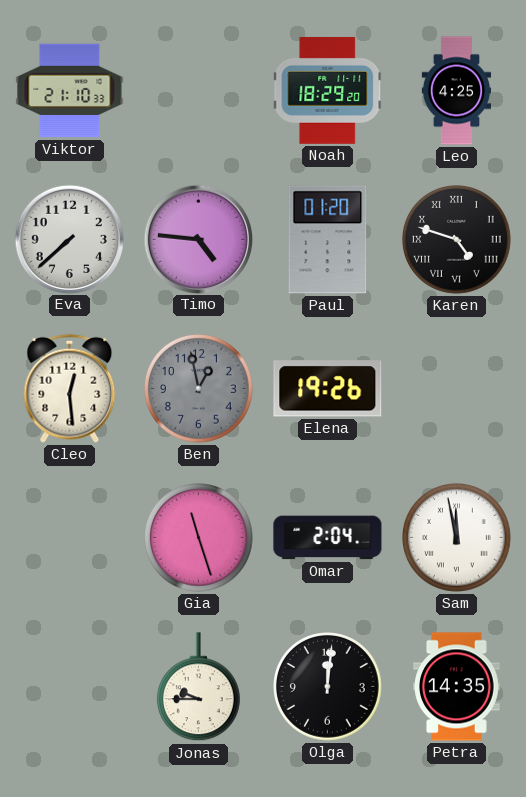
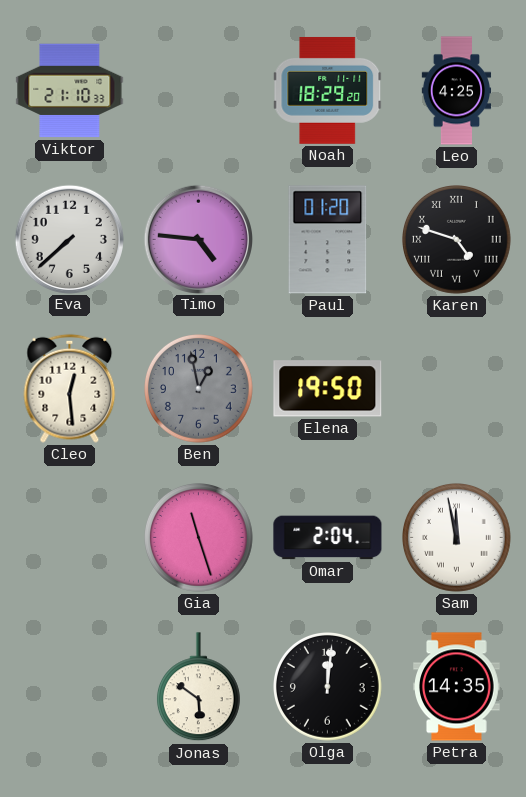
Elena: 19:26 -> 19:50 (328, 389)
Jonas: 9:45 -> 5:51 (198, 687)
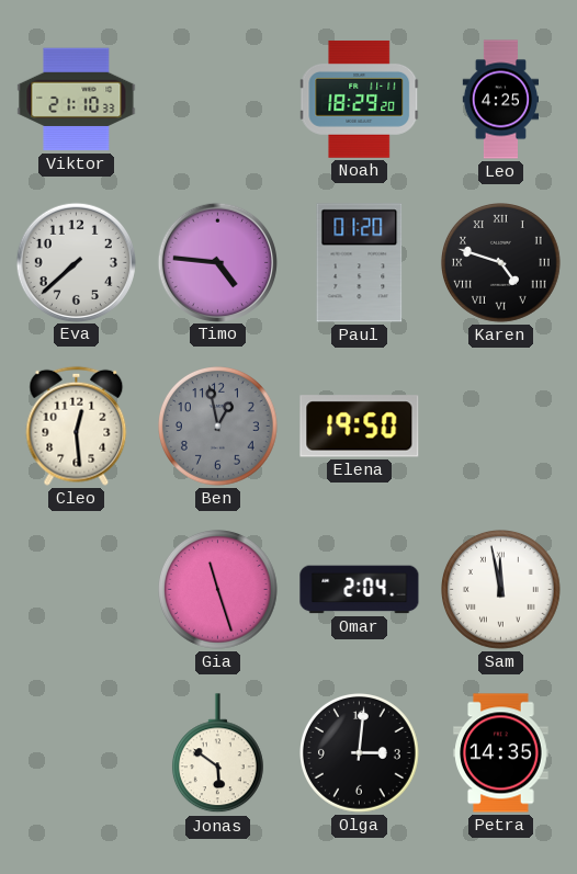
Olga: 12:01 -> 3:01 (360, 753)
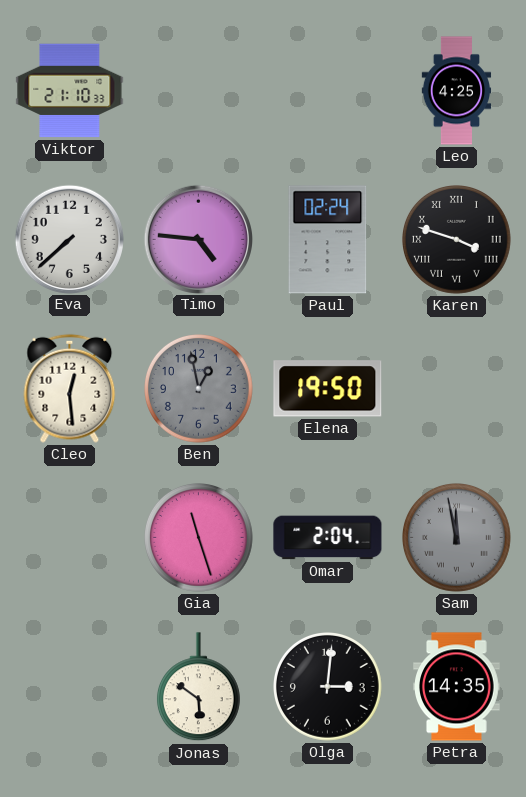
Noah: 18:29 -> none (360, 99)
Paul: 01:20 -> 02:24 (328, 240)
Karen: 4:48 -> 3:48 (457, 240)
Sam dial: white -> grey (457, 538)
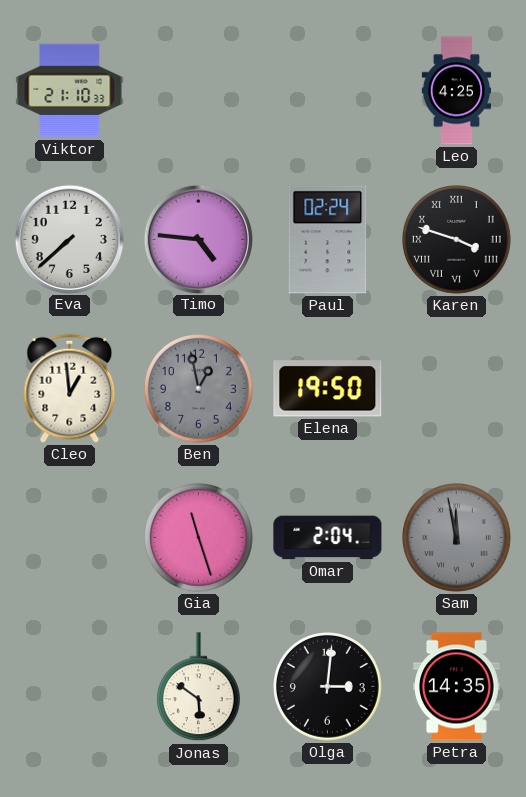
Cleo: 12:29 -> 12:59 (70, 388)
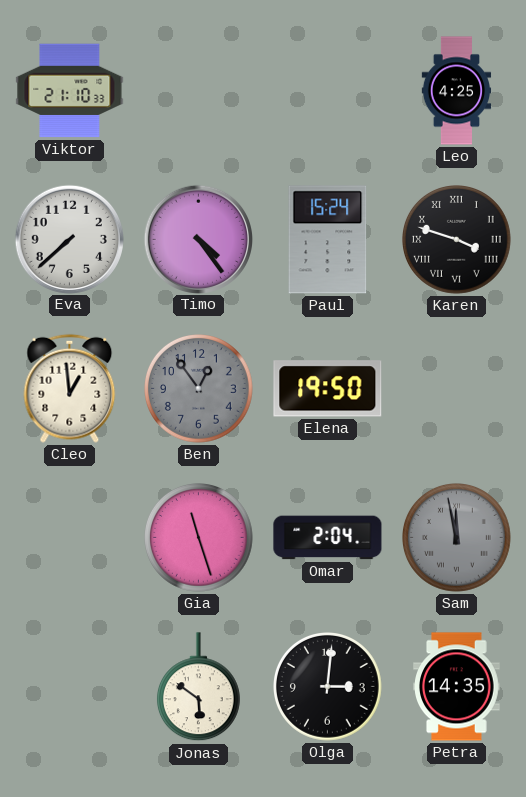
Timo: 4:46 -> 4:24 (198, 239)
Paul: 02:24 -> 15:24 (328, 240)
Ben: 12:58 -> 12:54 (199, 389)
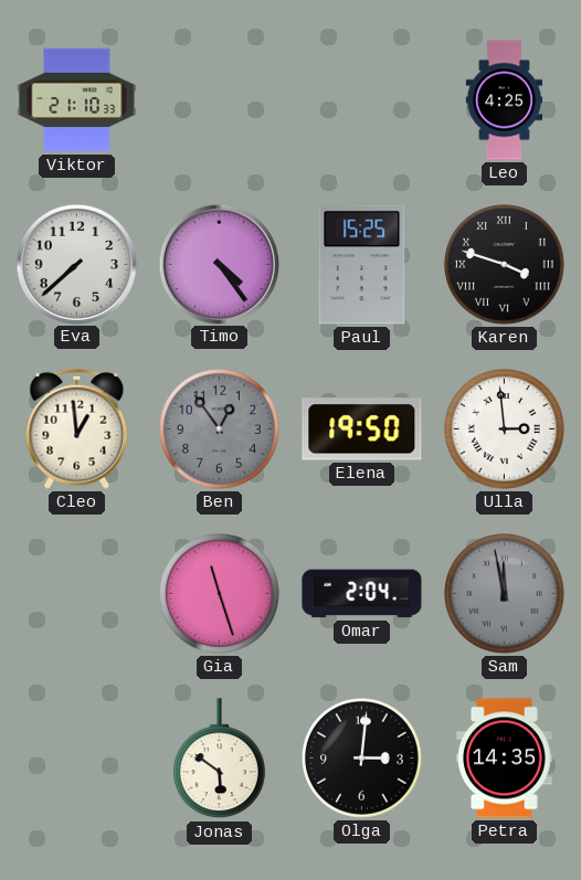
Paul: 15:24 -> 15:25 (362, 265)
Ulla: none -> 2:59 (505, 430)
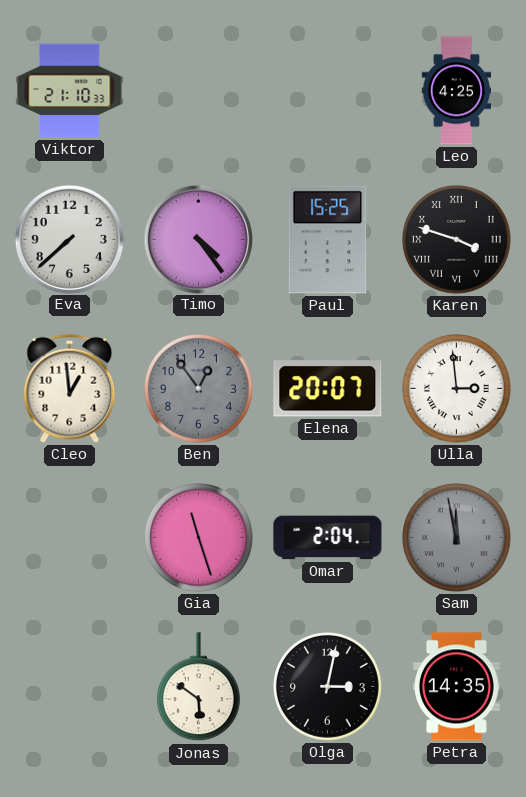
Elena: 19:50 -> 20:07 (328, 389)
Olga: 3:01 -> 3:02 (328, 687)
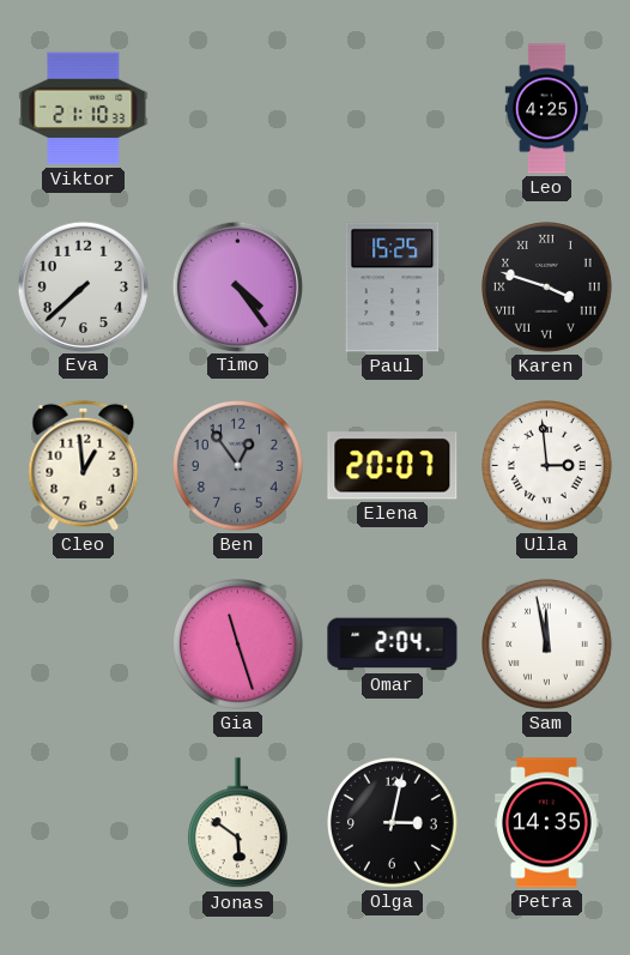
Sam dial: grey -> white (547, 645)
